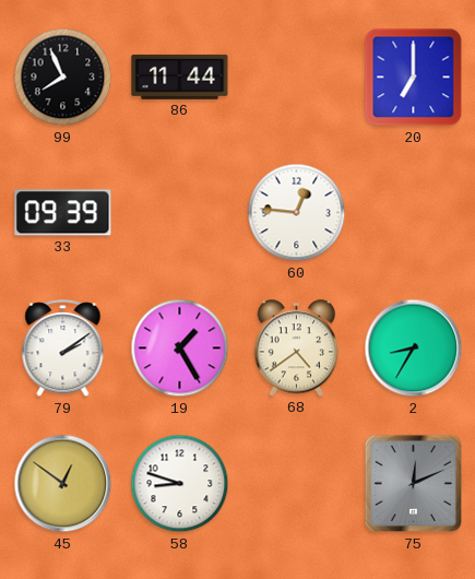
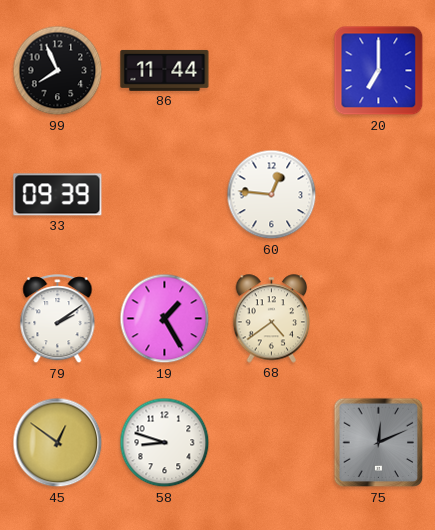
2: 8:35 -> none (414, 348)
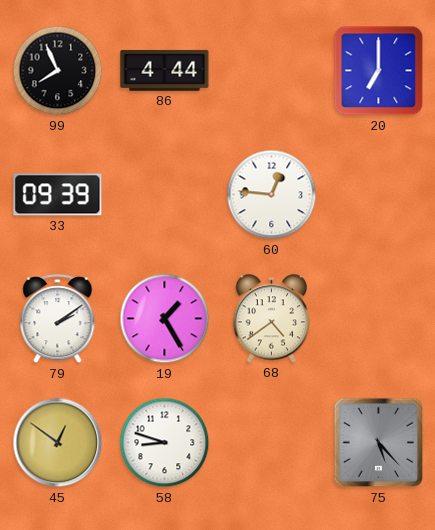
86: 11:44 -> 4:44 (165, 70)
75: 12:11 -> 5:23 (379, 443)
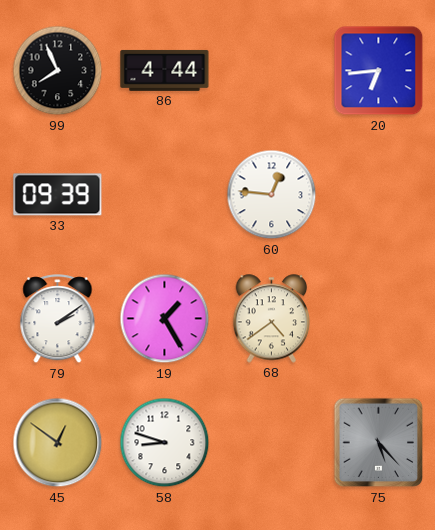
20: 7:00 -> 6:44 (379, 71)
